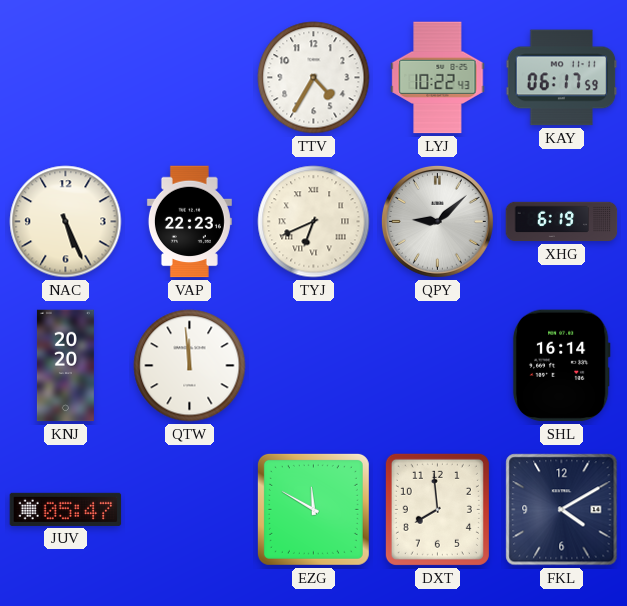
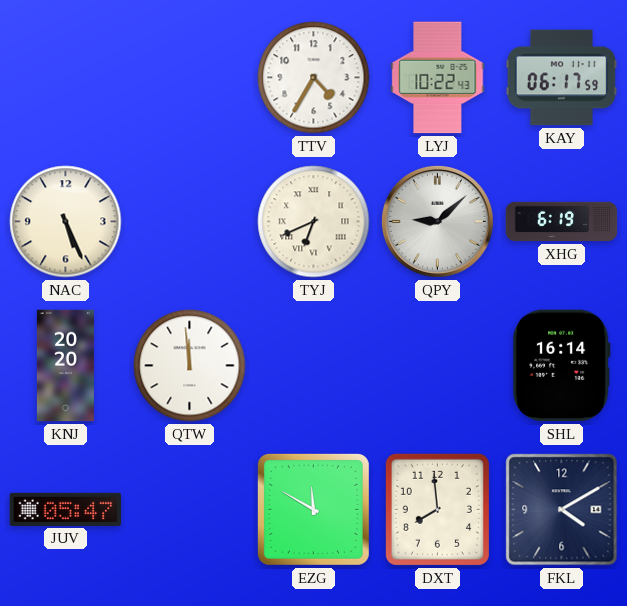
VAP: 22:23 -> none (189, 222)
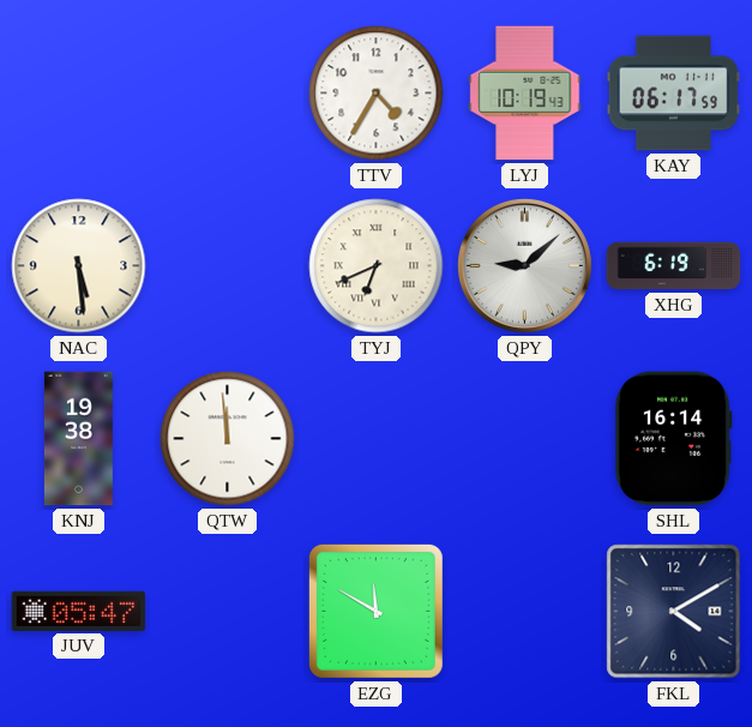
LYJ: 10:22 -> 10:19 (525, 94)
NAC: 5:26 -> 5:29 (79, 266)
KNJ: 20:20 -> 19:38 (78, 439)
DXT: 7:59 -> none (437, 509)
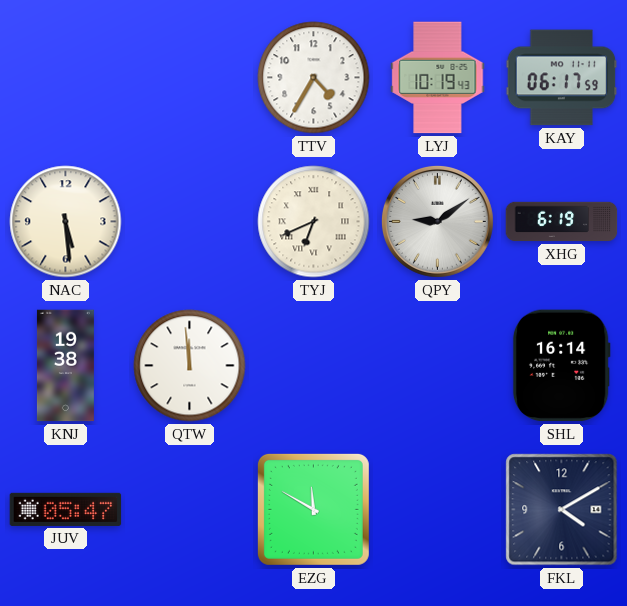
QPY: 9:08 -> 9:09 (437, 221)
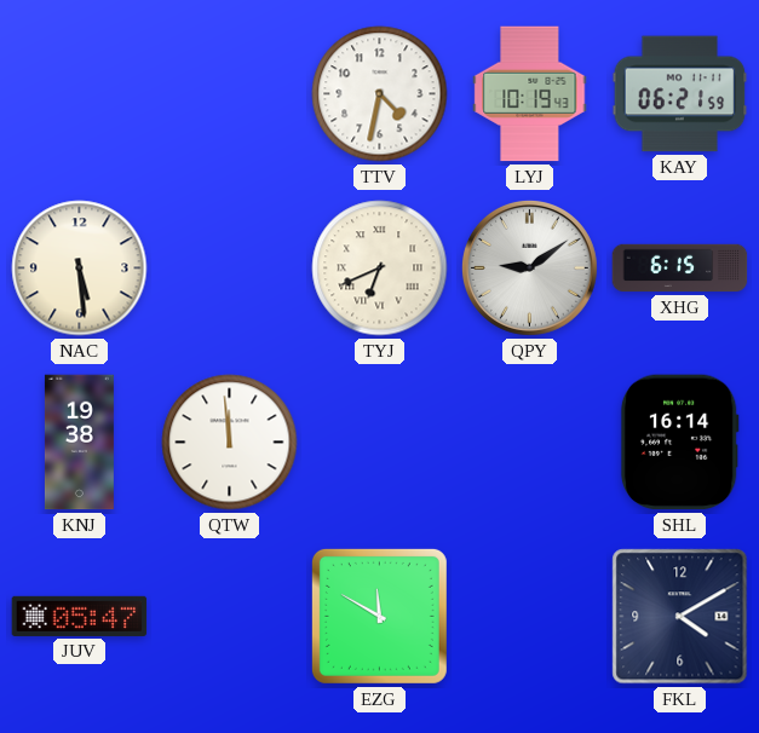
TTV: 4:35 -> 4:32 (380, 94)
KAY: 06:17 -> 06:21 (680, 94)
XHG: 6:19 -> 6:15 (680, 269)
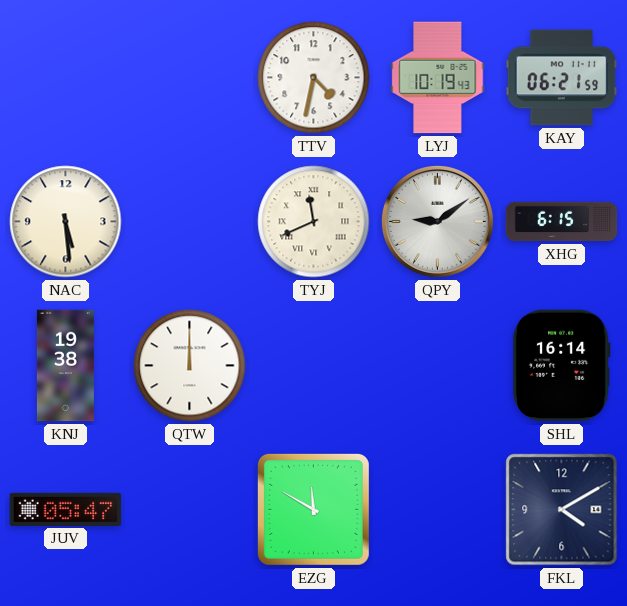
TYJ: 6:41 -> 11:41 (314, 222)
QTW: 11:59 -> 12:00 (190, 366)
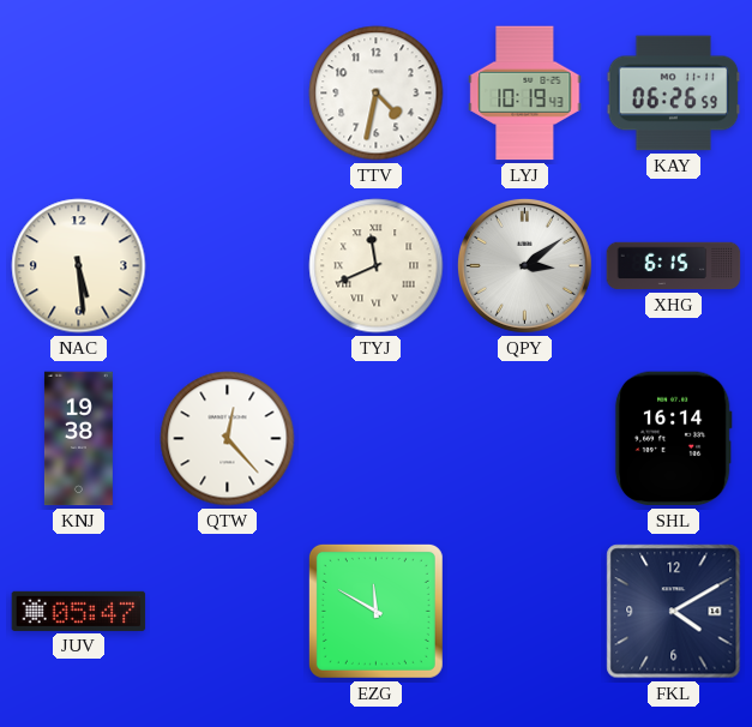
KAY: 06:21 -> 06:26 (674, 94)
QPY: 9:09 -> 3:09 (524, 265)
QTW: 12:00 -> 12:23 (228, 439)
